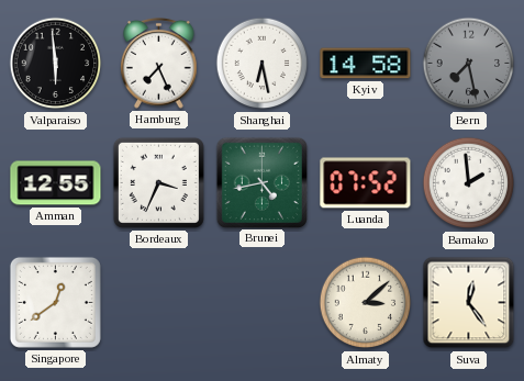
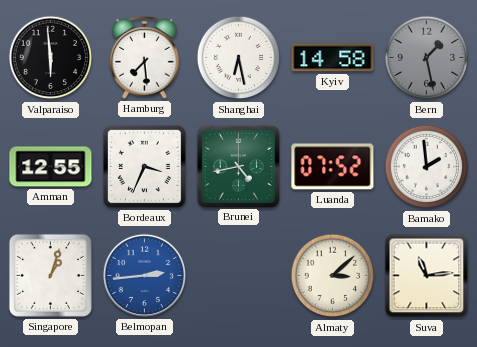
Hamburg: 7:26 -> 7:29 (145, 58)
Bern: 7:28 -> 1:28 (427, 58)
Singapore: 12:39 -> 1:03 (50, 275)
Belmopan: none -> 2:44 (144, 275)
Suva: 12:24 -> 11:14 (427, 276)
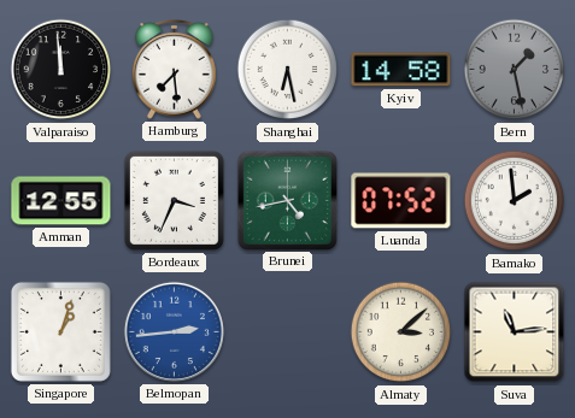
Valparaiso: 5:59 -> 11:59 (61, 70)
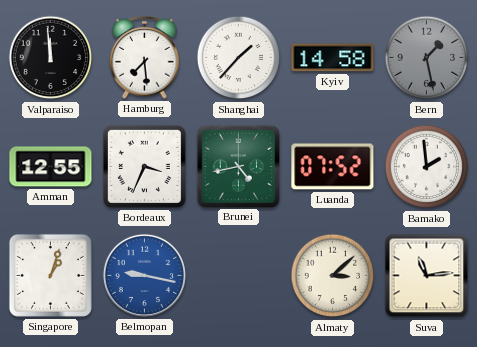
Shanghai: 6:28 -> 1:37 (239, 58)
Belmopan: 2:44 -> 9:17 (144, 275)
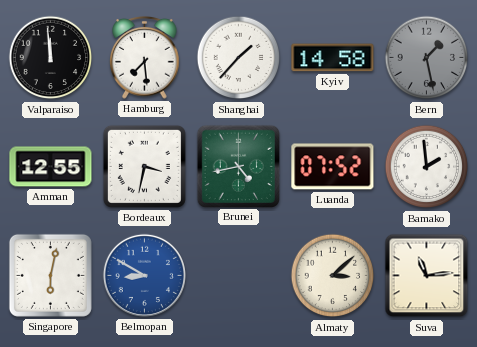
Bordeaux: 3:34 -> 3:32 (144, 166)
Singapore: 1:03 -> 6:02 (50, 275)
Belmopan: 9:17 -> 8:50 (144, 275)
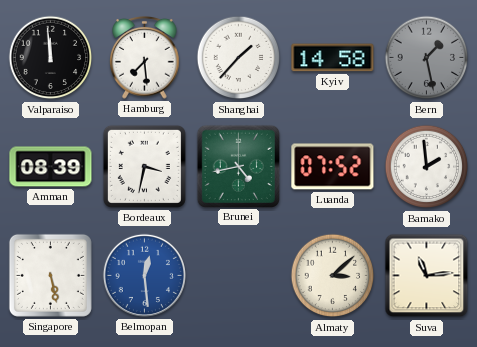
Amman: 12:55 -> 08:39 (51, 167)
Singapore: 6:02 -> 5:28 (50, 275)
Belmopan: 8:50 -> 12:29 (144, 275)
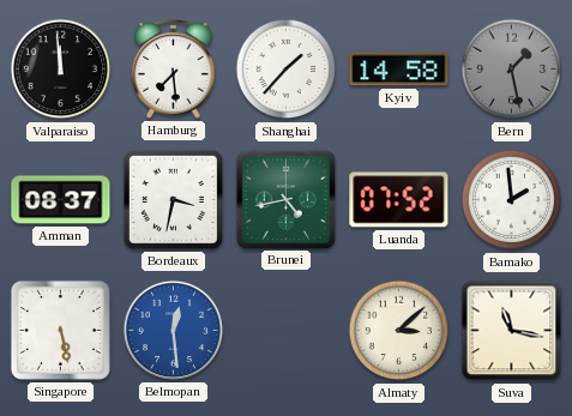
Amman: 08:39 -> 08:37 (61, 200)
Suva: 11:14 -> 11:17 (512, 331)
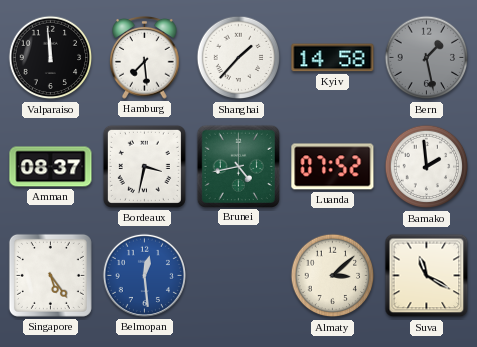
Singapore: 5:28 -> 5:24 (50, 275)
Suva: 11:17 -> 11:20 (427, 276)
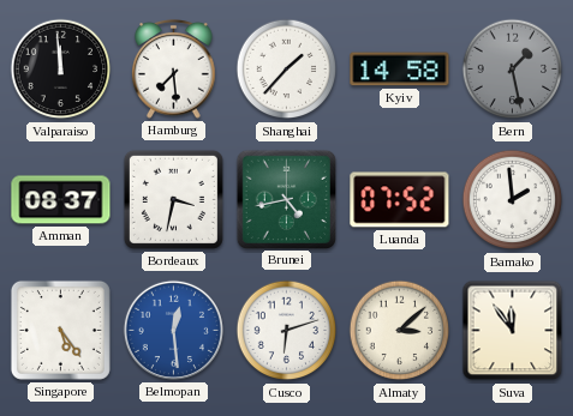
Cusco: none -> 6:12 (287, 331)
Suva: 11:20 -> 11:54 (513, 331)
